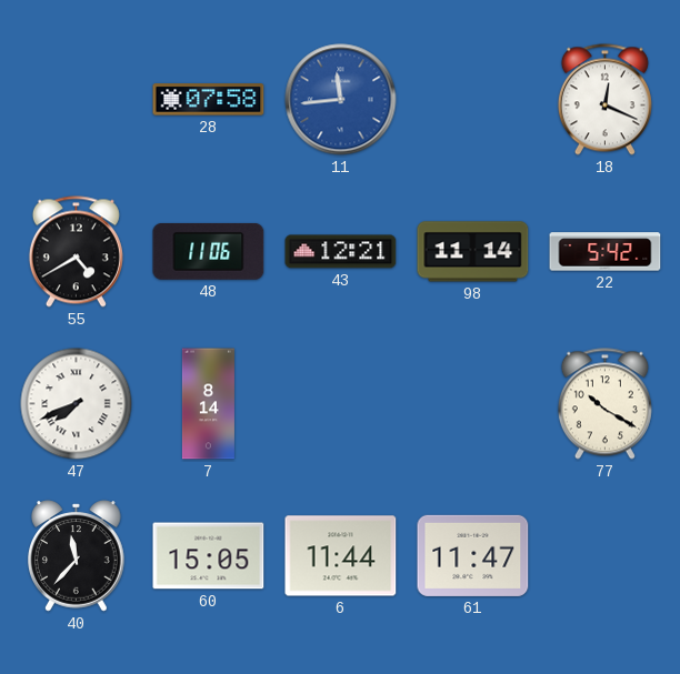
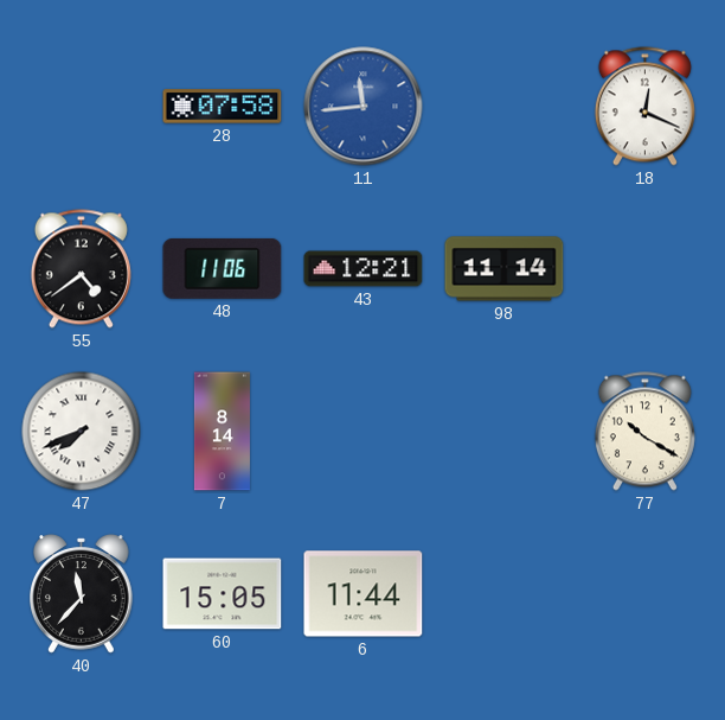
55: 4:40 -> 4:39 (81, 269)
22: 5:42 -> none (606, 252)
61: 11:47 -> none (473, 555)
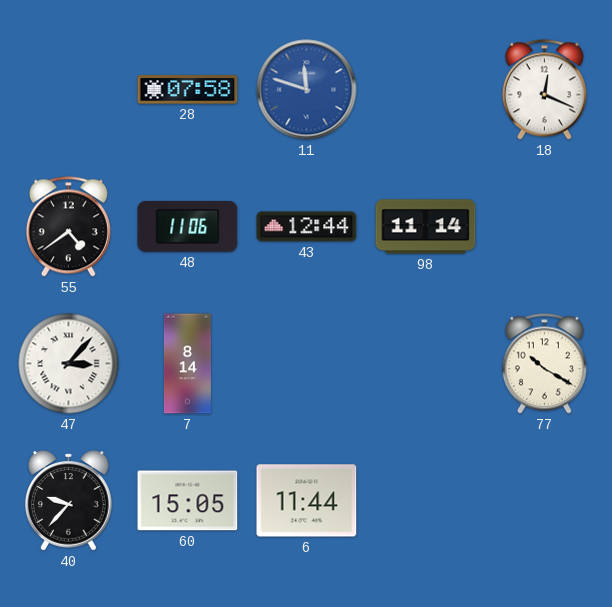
11: 11:44 -> 11:48 (307, 90)
43: 12:21 -> 12:44 (307, 227)
47: 7:41 -> 3:07 (69, 364)
40: 11:37 -> 9:37 (69, 501)
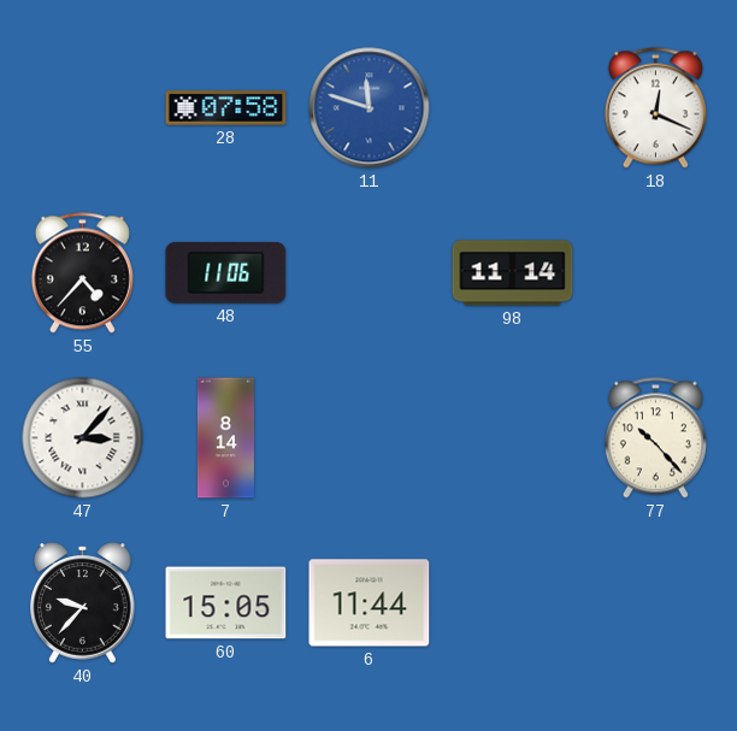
55: 4:39 -> 4:37 (82, 273)
43: 12:44 -> none (307, 227)
77: 10:20 -> 10:23 (655, 438)
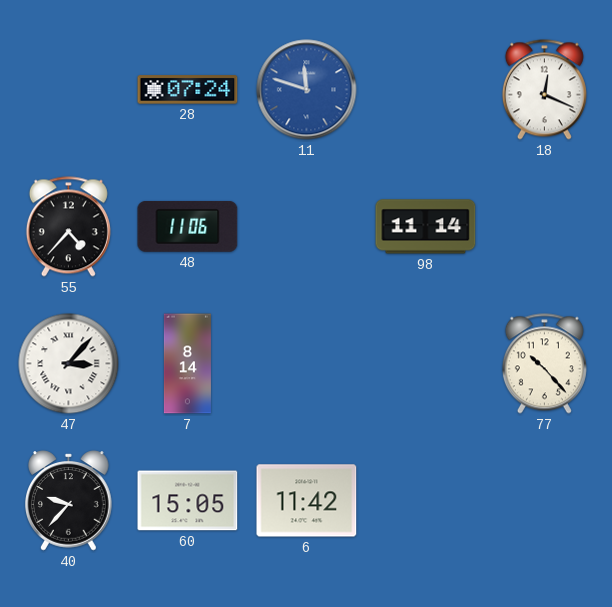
28: 07:58 -> 07:24 (188, 90)
6: 11:44 -> 11:42 (307, 501)
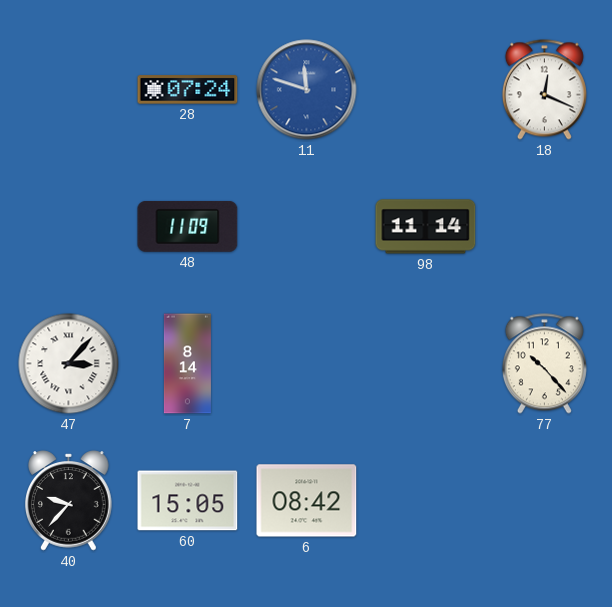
55: 4:37 -> none (68, 227)
48: 11:06 -> 11:09 (188, 227)
6: 11:42 -> 08:42 (307, 501)
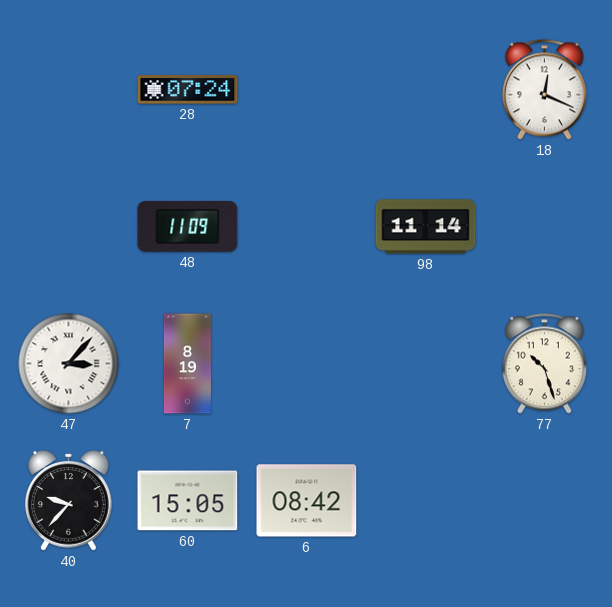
11: 11:48 -> none (307, 90)
7: 8:14 -> 8:19 (187, 364)
77: 10:23 -> 10:27 (544, 364)
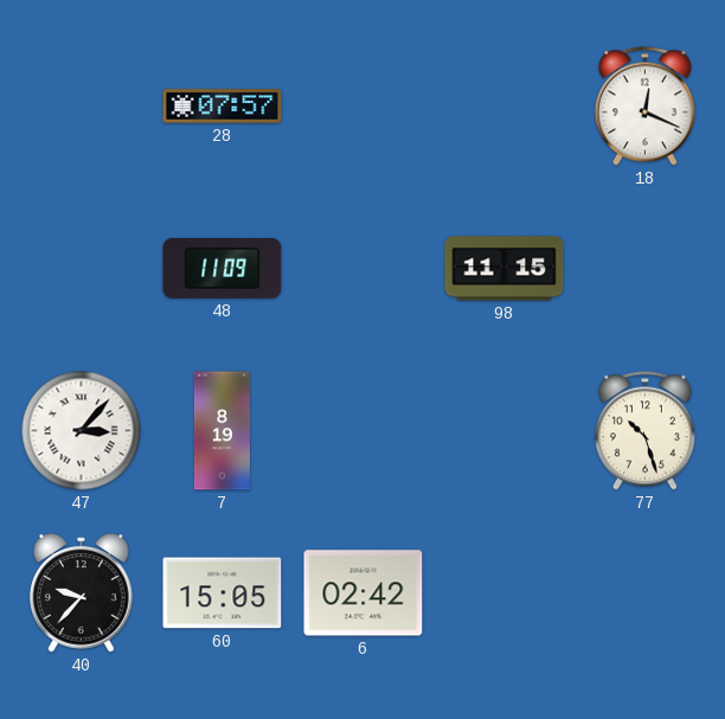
28: 07:24 -> 07:57 (223, 107)
98: 11:14 -> 11:15 (505, 269)
6: 08:42 -> 02:42 (364, 593)
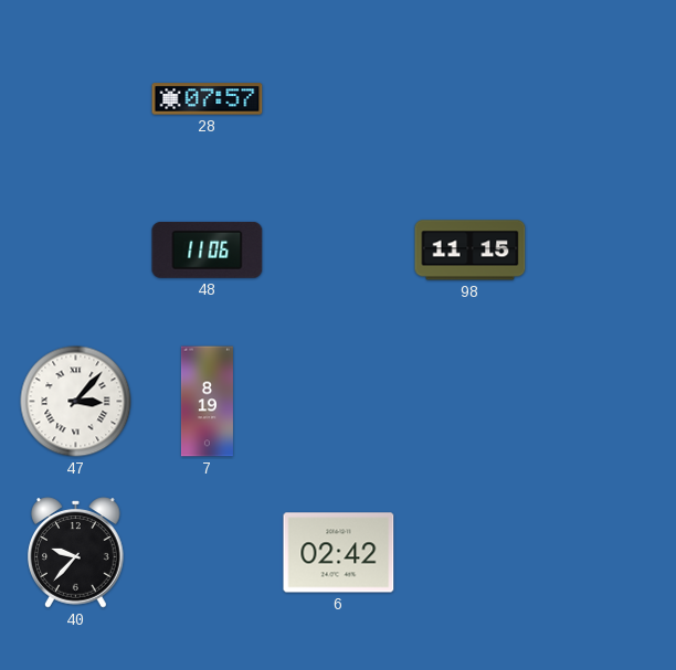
18: 12:19 -> none (644, 107)
48: 11:09 -> 11:06 (208, 251)
77: 10:27 -> none (644, 431)
60: 15:05 -> none (223, 593)
